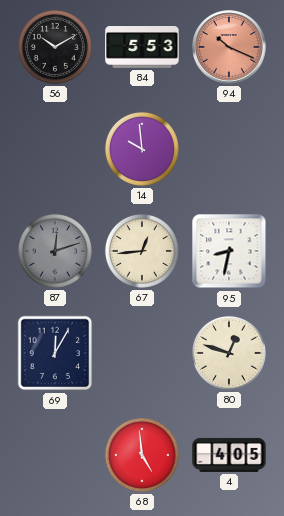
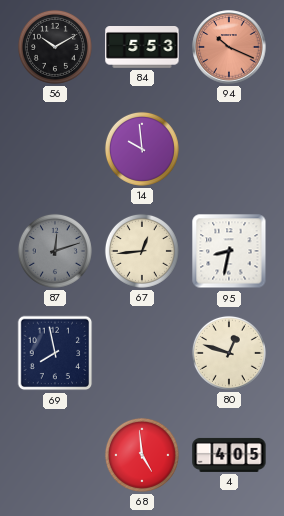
69: 12:05 -> 7:58 (55, 353)
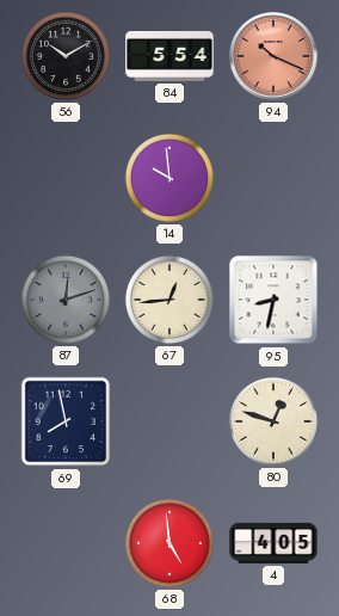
84: 5:53 -> 5:54 (169, 57)
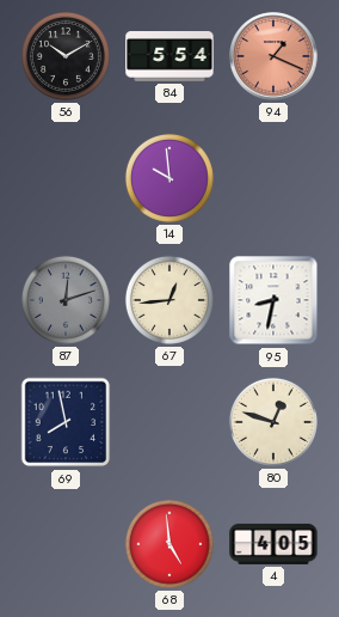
94: 10:19 -> 1:19 (273, 56)
